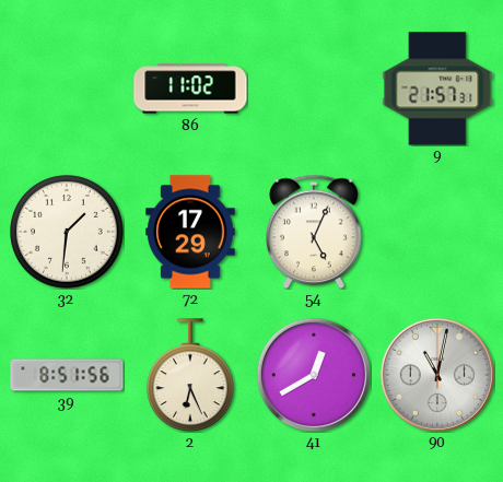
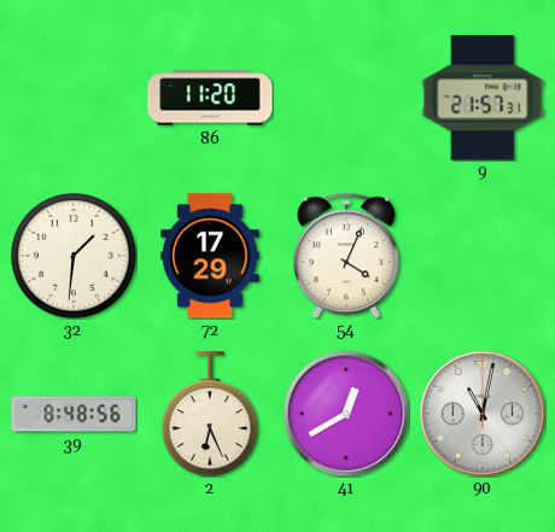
86: 11:02 -> 11:20 (210, 98)
54: 5:04 -> 4:04 (346, 256)
39: 8:51 -> 8:48 (74, 414)
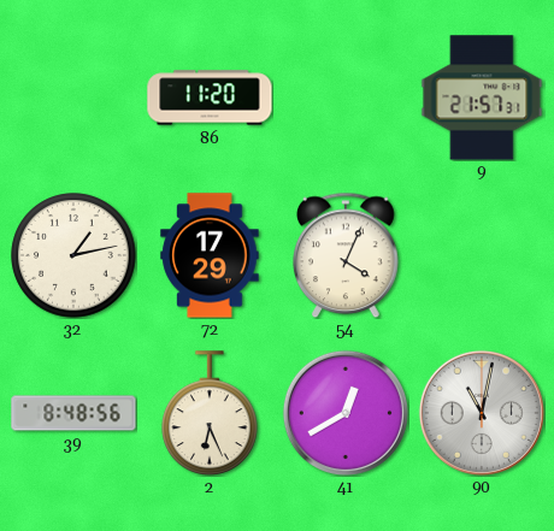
32: 1:31 -> 1:13 (73, 255)
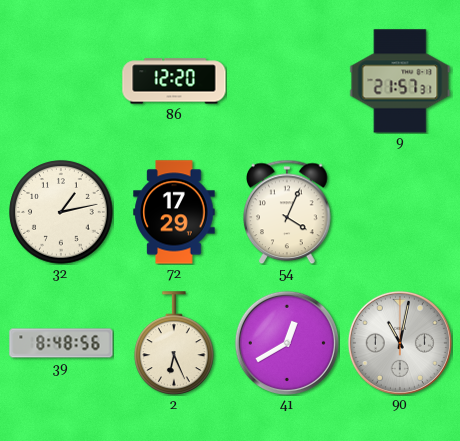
86: 11:20 -> 12:20 (174, 81)
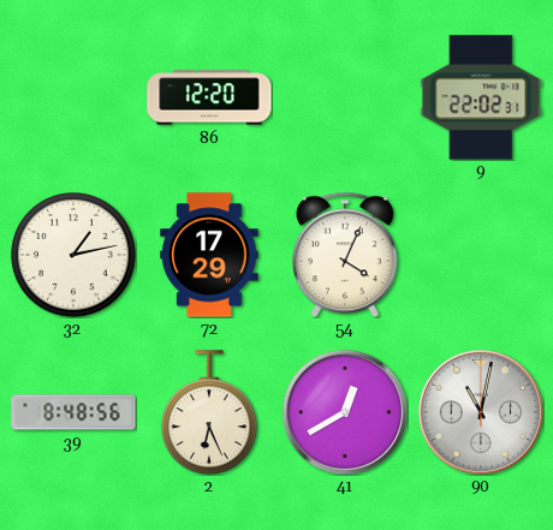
9: 21:57 -> 22:02 (481, 97)
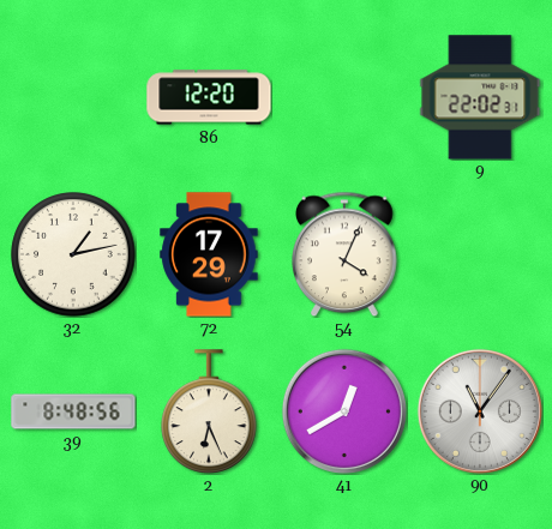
90: 11:02 -> 11:06 (480, 411)
